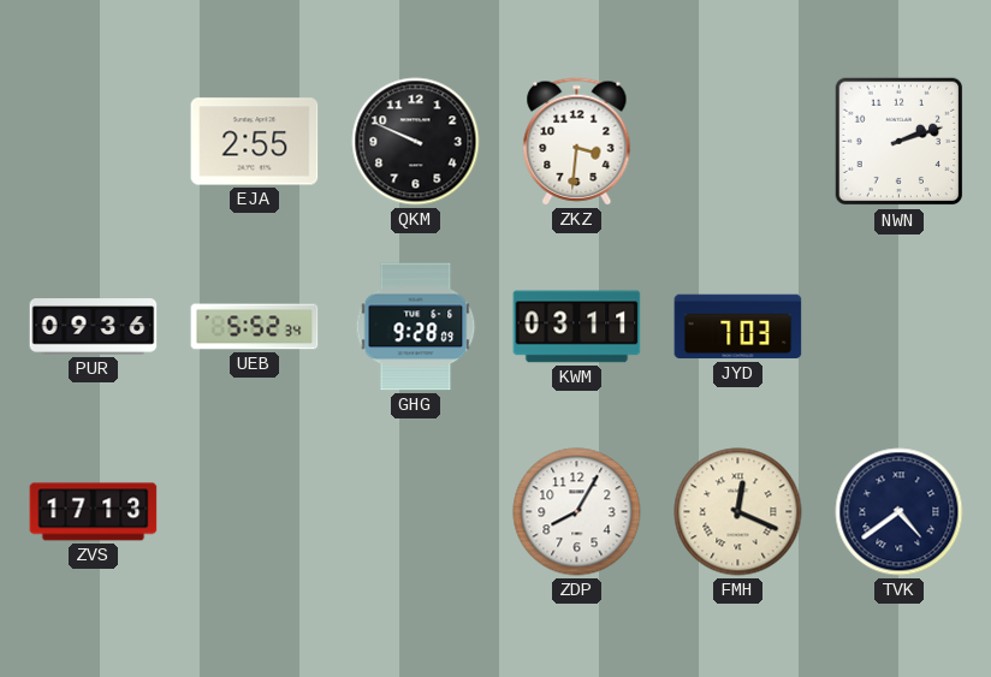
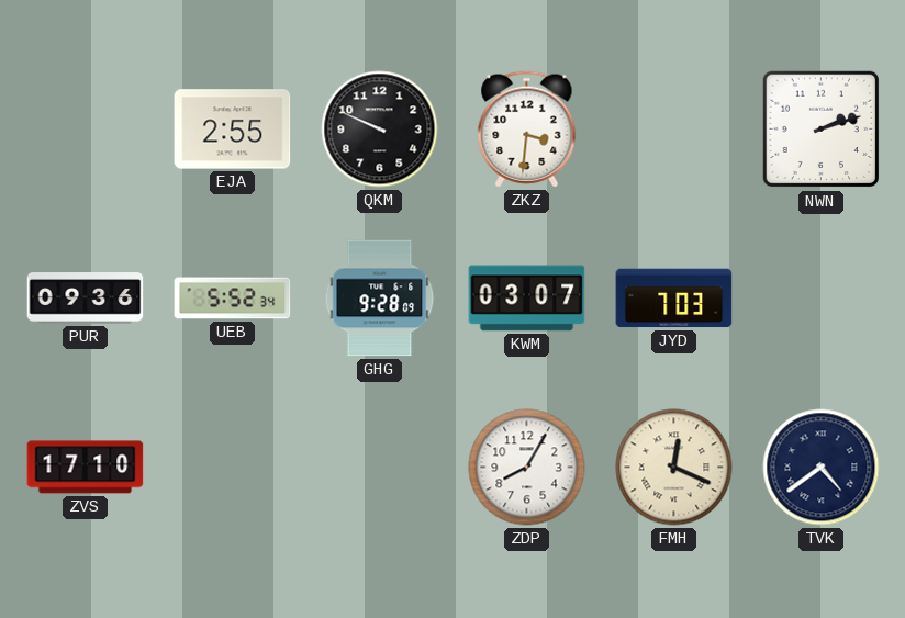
KWM: 03:11 -> 03:07 (527, 299)
ZVS: 17:13 -> 17:10 (86, 468)
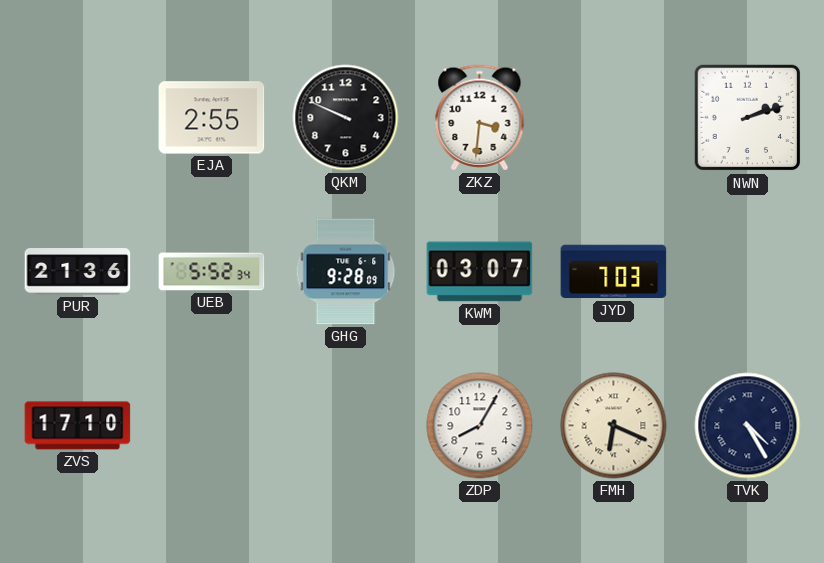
PUR: 09:36 -> 21:36 (78, 272)
FMH: 12:19 -> 6:19 (614, 426)
TVK: 4:39 -> 4:25 (748, 426)
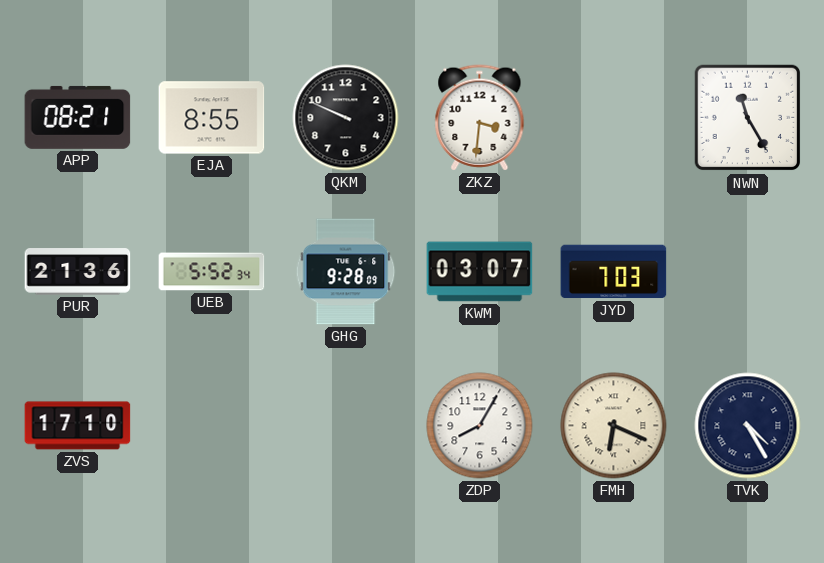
APP: none -> 08:21 (78, 117)
EJA: 2:55 -> 8:55 (212, 118)
NWN: 2:12 -> 11:25 (748, 118)
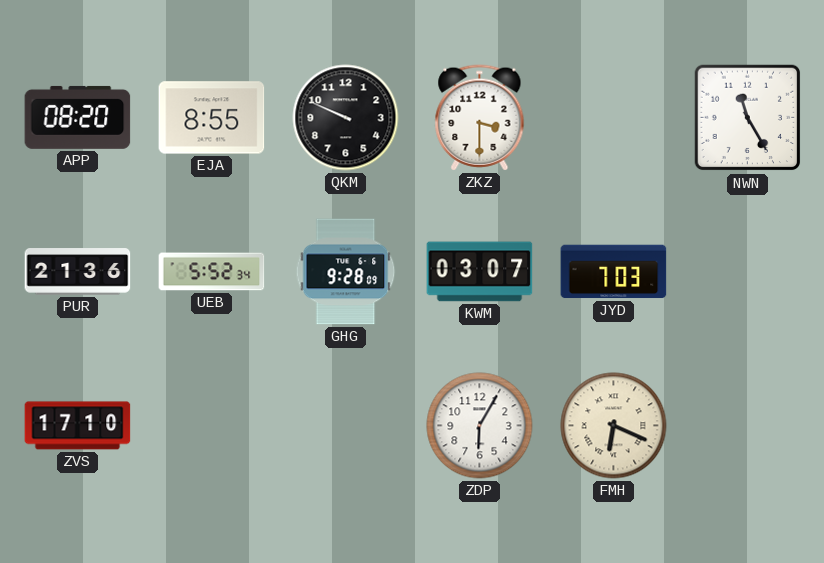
APP: 08:21 -> 08:20 (78, 117)
ZKZ: 3:31 -> 3:30 (480, 118)
ZDP: 8:05 -> 6:05 (480, 426)
TVK: 4:25 -> none (748, 426)
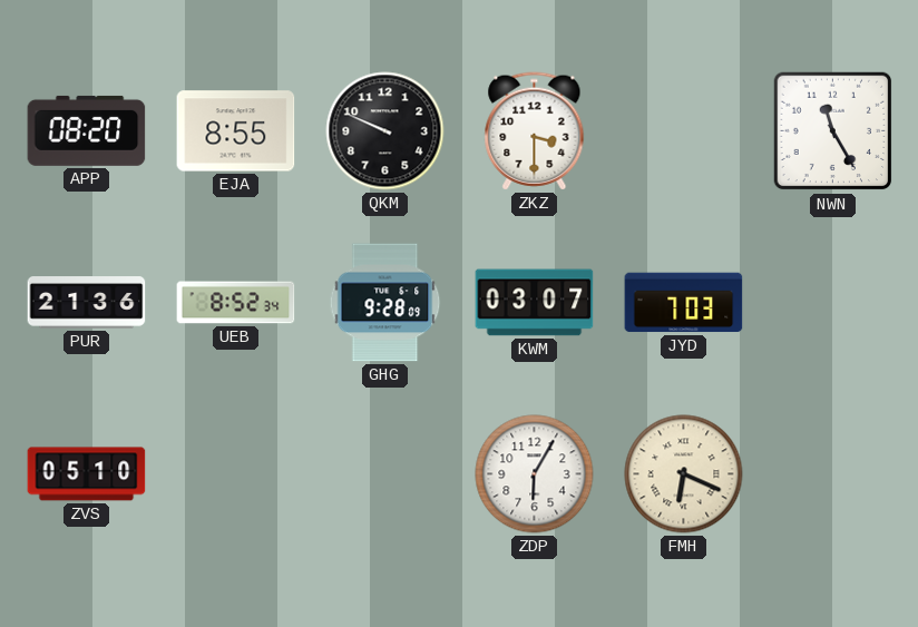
UEB: 5:52 -> 8:52 (236, 303)
ZVS: 17:10 -> 05:10 (87, 474)
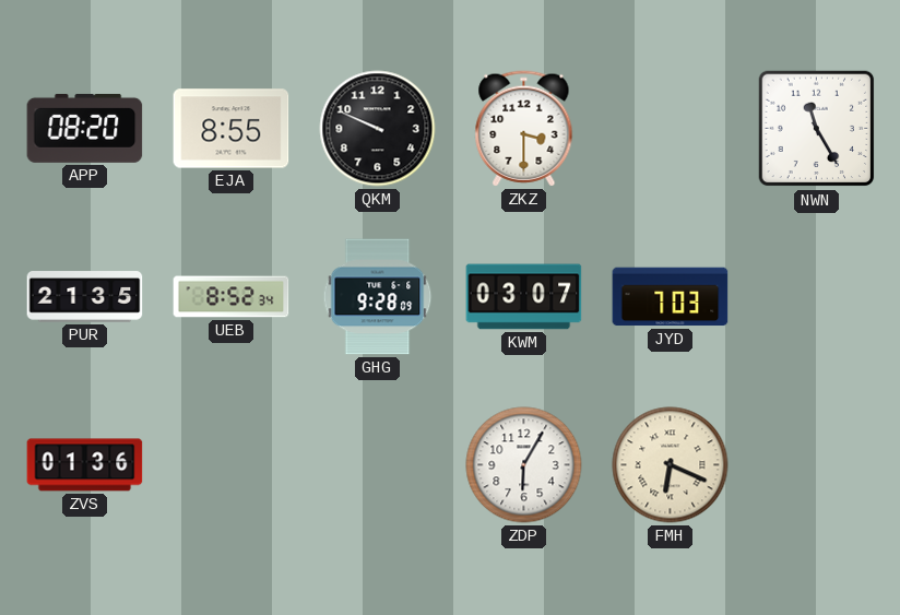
PUR: 21:36 -> 21:35 (85, 297)
ZVS: 05:10 -> 01:36 (85, 465)
